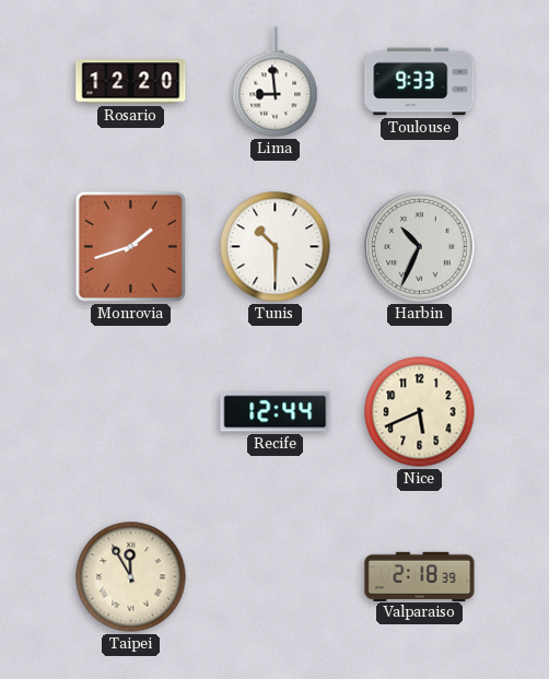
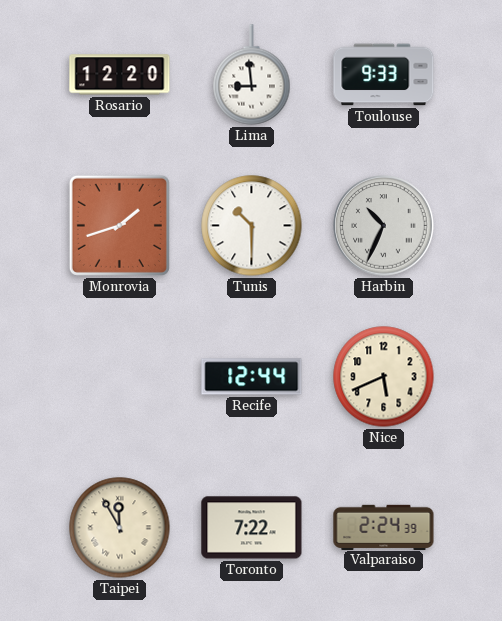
Toronto: none -> 7:22 (252, 528)
Valparaiso: 2:18 -> 2:24 (384, 527)
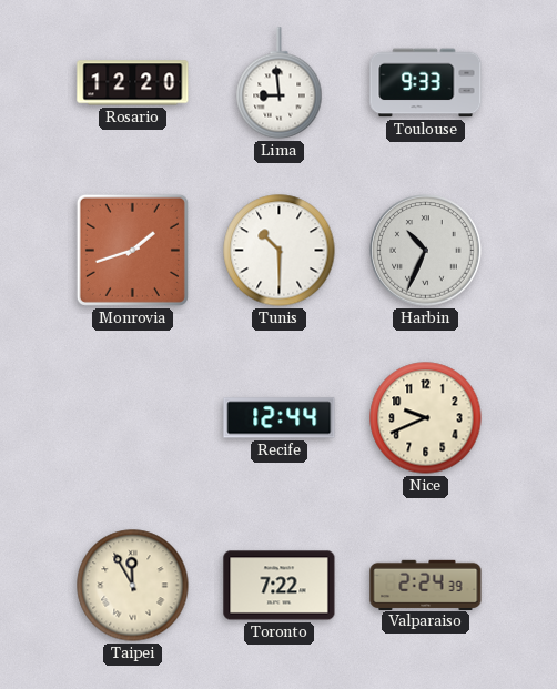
Nice: 5:41 -> 9:41 (426, 418)
